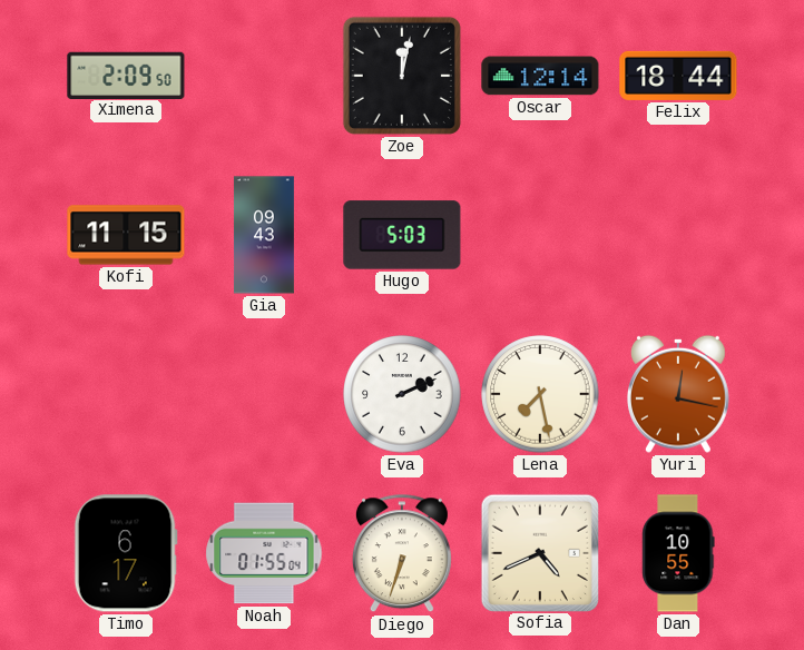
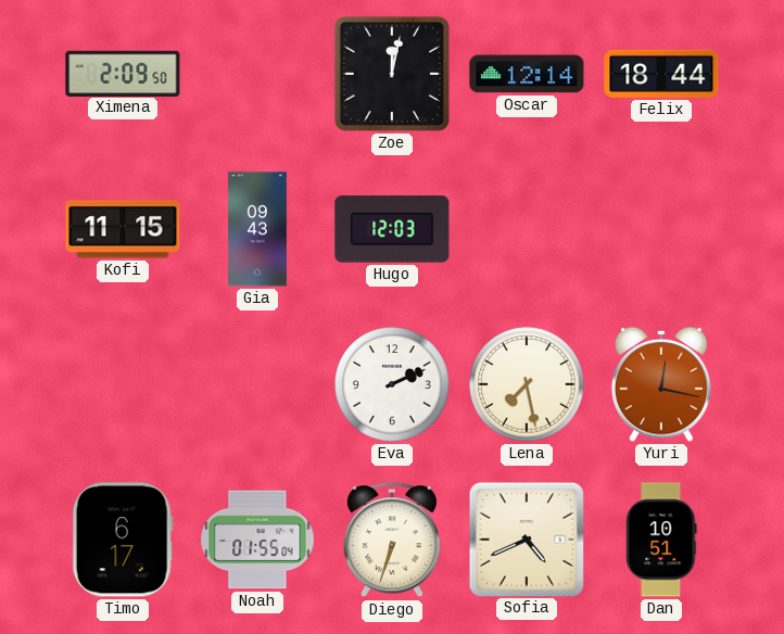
Hugo: 5:03 -> 12:03 (392, 229)
Dan: 10:55 -> 10:51 (661, 540)
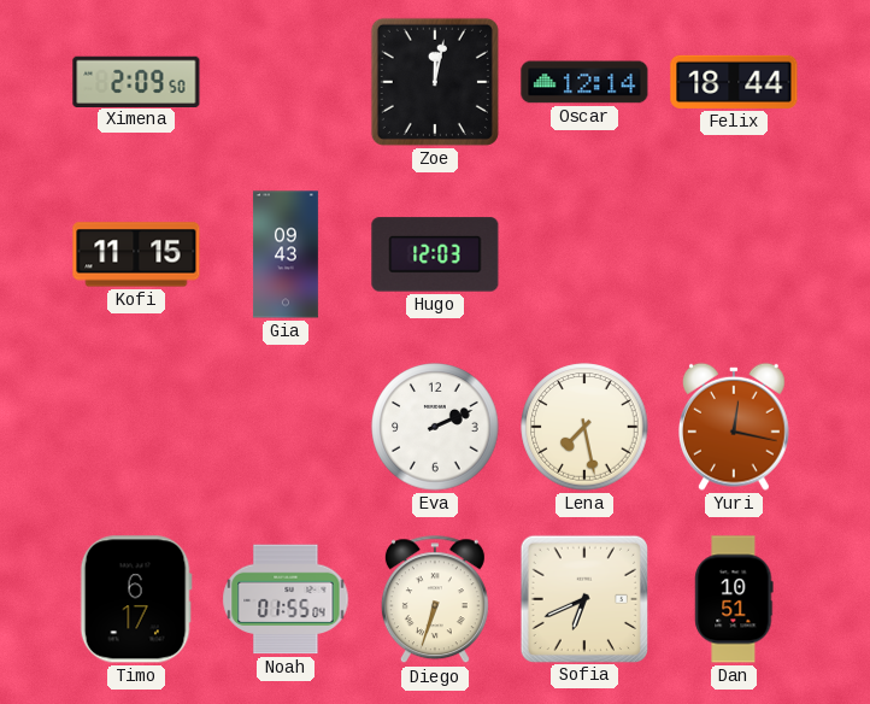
Sofia: 4:41 -> 6:41 (583, 598)
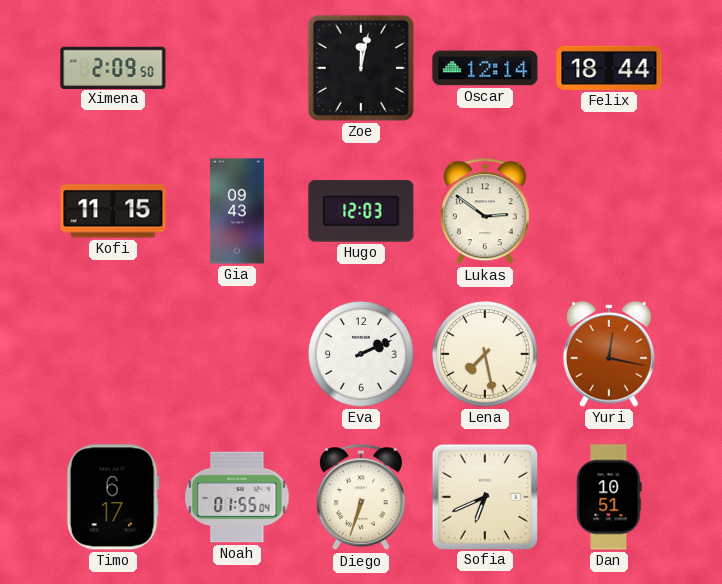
Lukas: none -> 2:51 (485, 212)
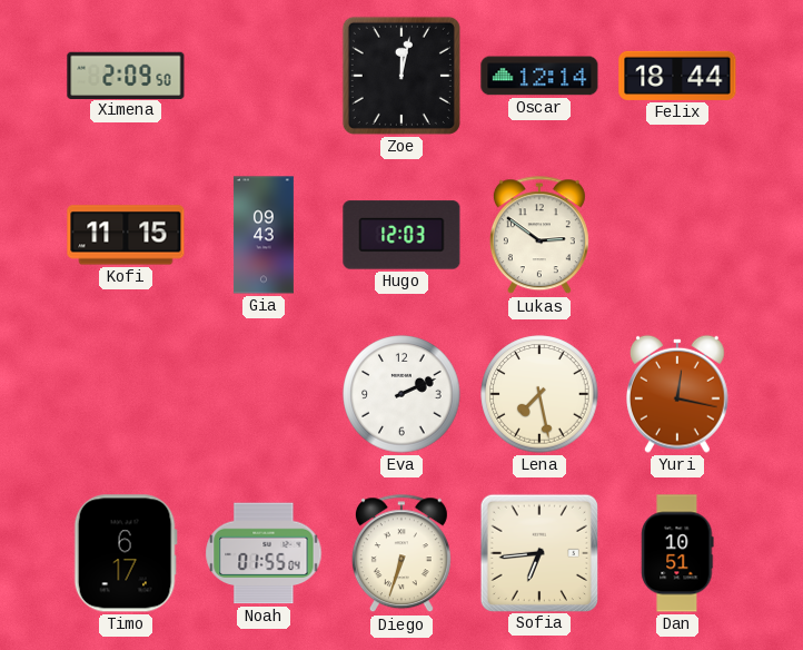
Sofia: 6:41 -> 6:44 (538, 552)
